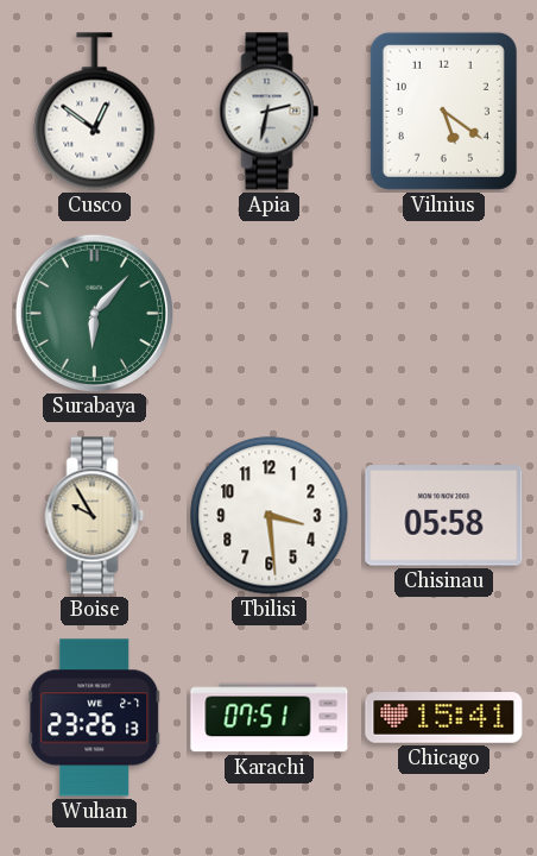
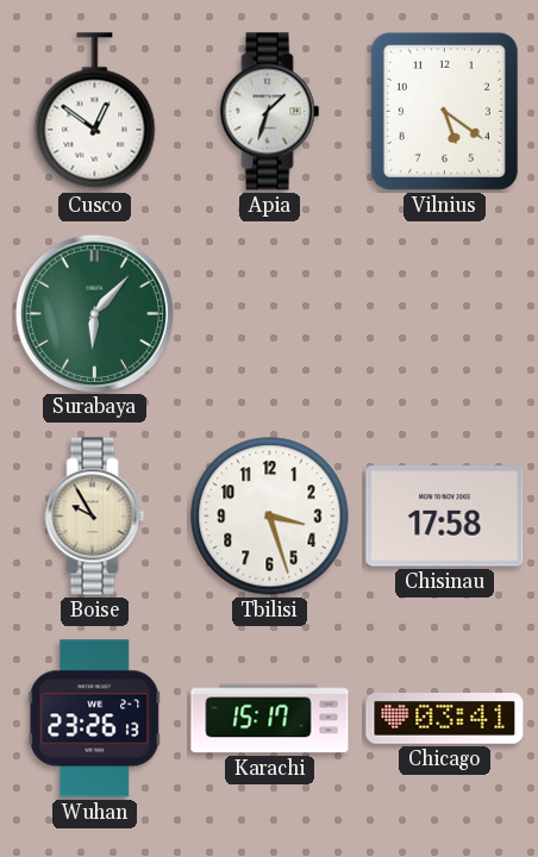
Apia: 2:32 -> 1:33 (270, 112)
Tbilisi: 3:29 -> 3:27 (270, 517)
Chisinau: 05:58 -> 17:58 (445, 517)
Karachi: 07:51 -> 15:17 (270, 719)
Chicago: 15:41 -> 03:41 (445, 719)
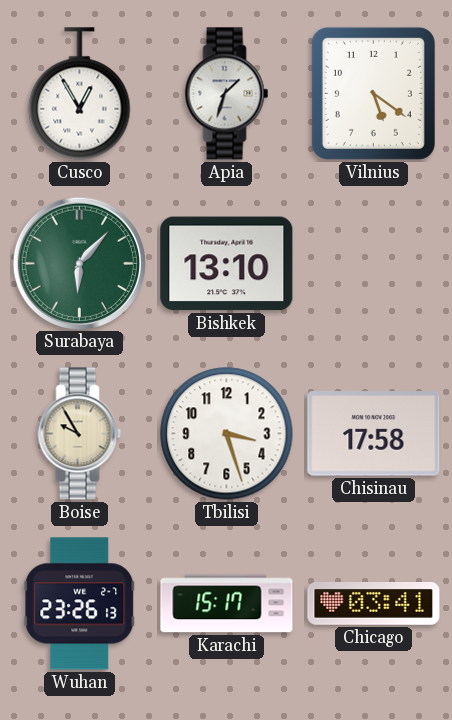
Cusco: 12:51 -> 12:55 (80, 94)
Bishkek: none -> 13:10 (227, 264)
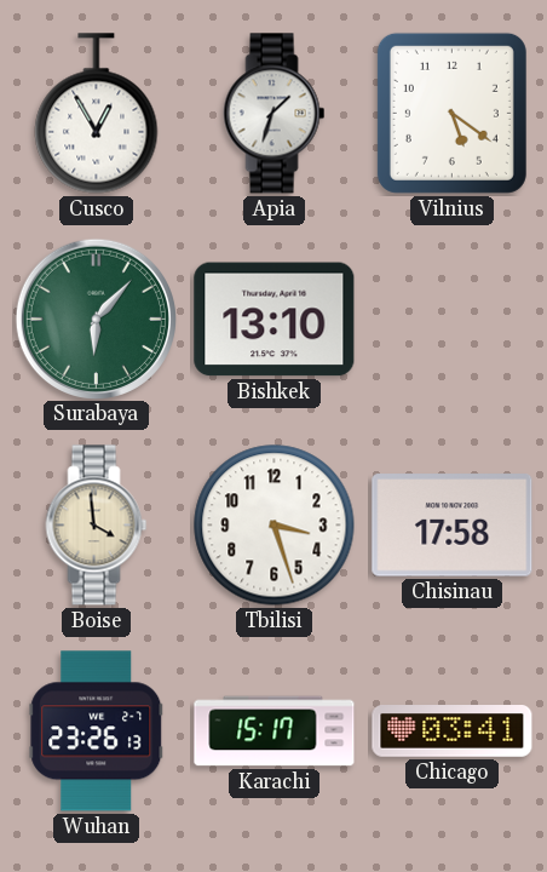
Boise: 9:55 -> 3:59 (97, 526)
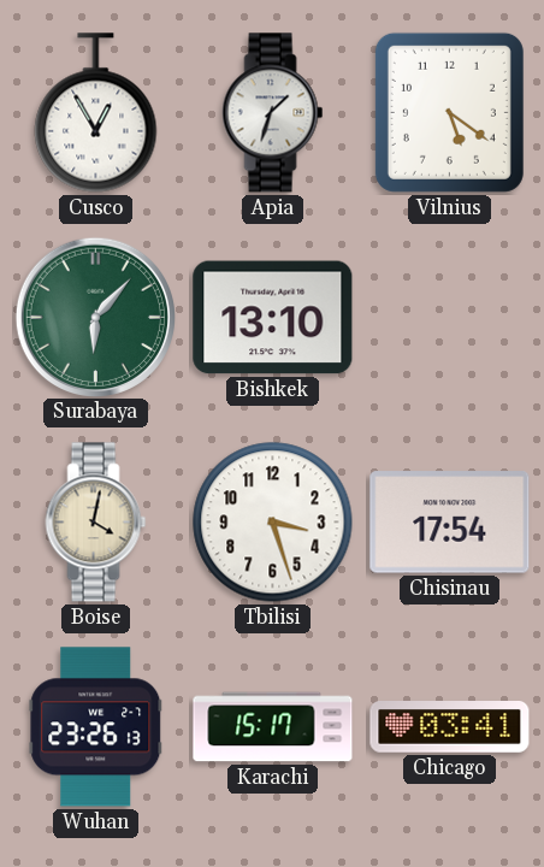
Boise: 3:59 -> 4:02 (96, 523)
Chisinau: 17:58 -> 17:54 (450, 523)
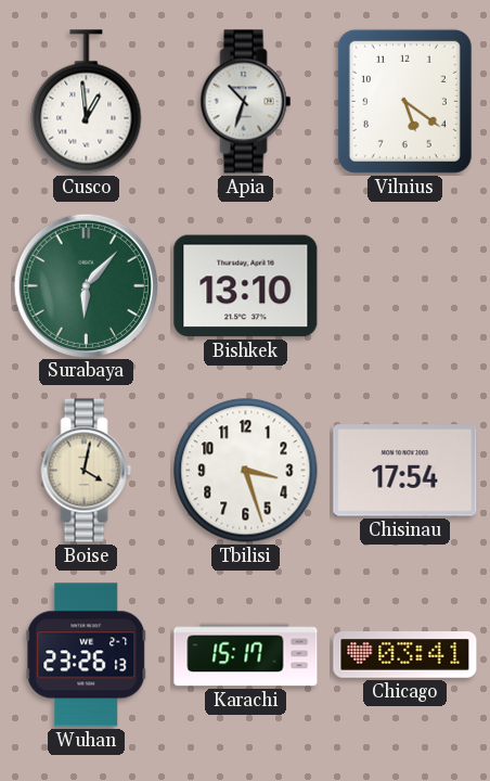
Cusco: 12:55 -> 12:59 (87, 102)
Apia: 1:33 -> 10:33 (246, 102)
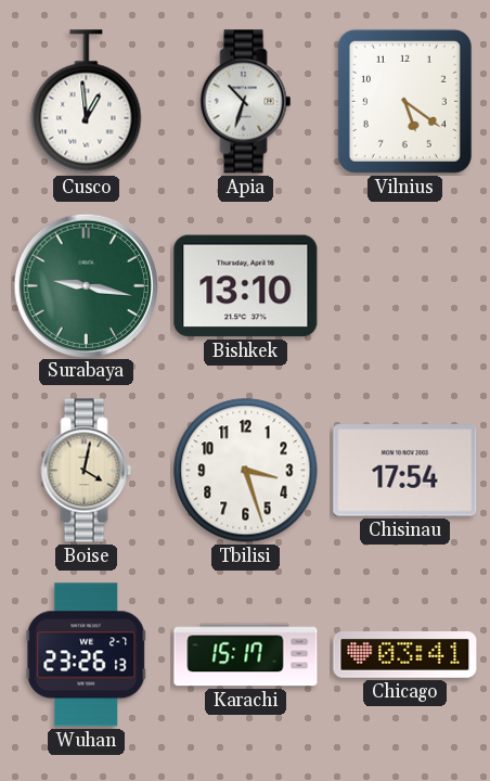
Surabaya: 6:07 -> 9:17 (86, 285)
